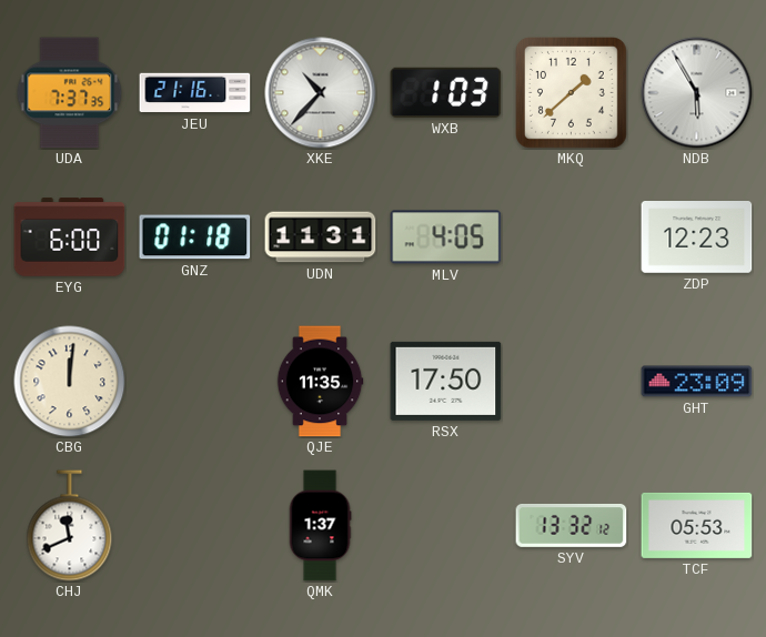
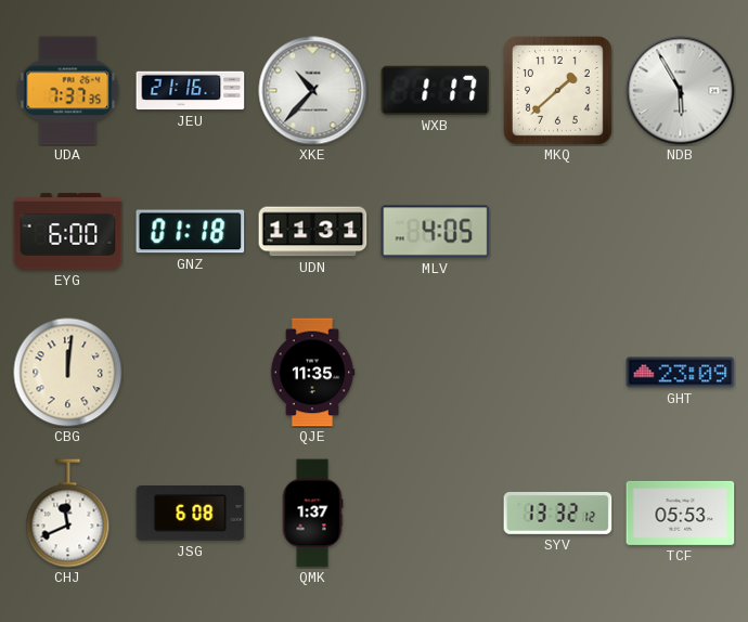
WXB: 1:03 -> 1:17 (436, 90)
ZDP: 12:23 -> none (697, 237)
RSX: 17:50 -> none (446, 381)
JSG: none -> 6:08 (191, 514)
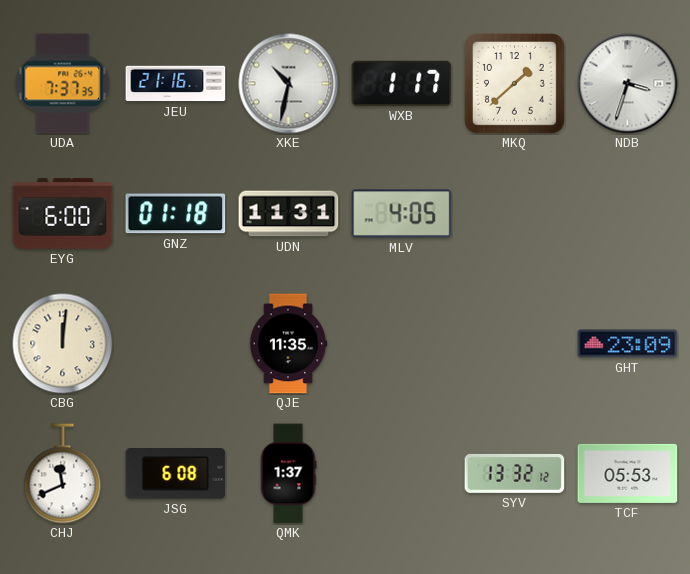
XKE: 10:37 -> 10:32 (289, 84)
NDB: 5:55 -> 3:33 (628, 84)
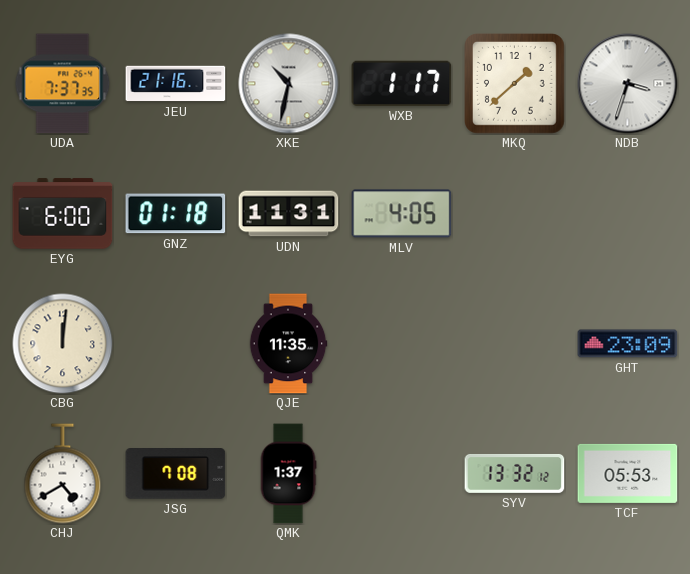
CHJ: 11:41 -> 4:40 (63, 474)
JSG: 6:08 -> 7:08 (176, 474)
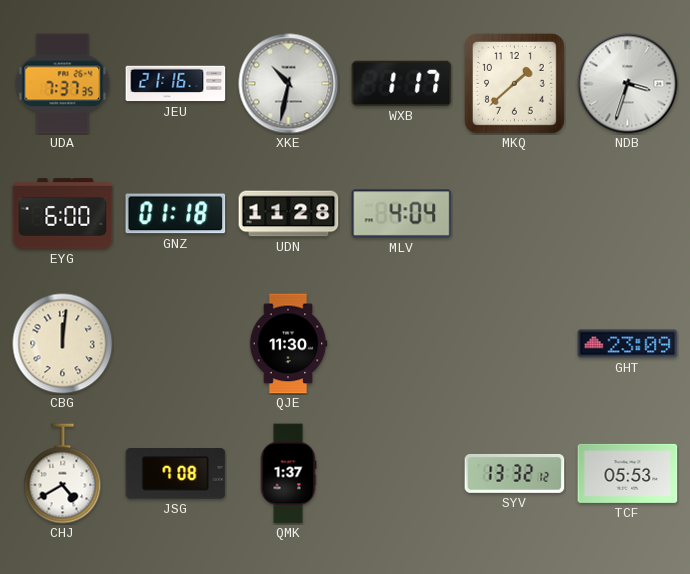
UDN: 11:31 -> 11:28 (289, 214)
MLV: 4:05 -> 4:04 (402, 214)
QJE: 11:35 -> 11:30 (288, 344)
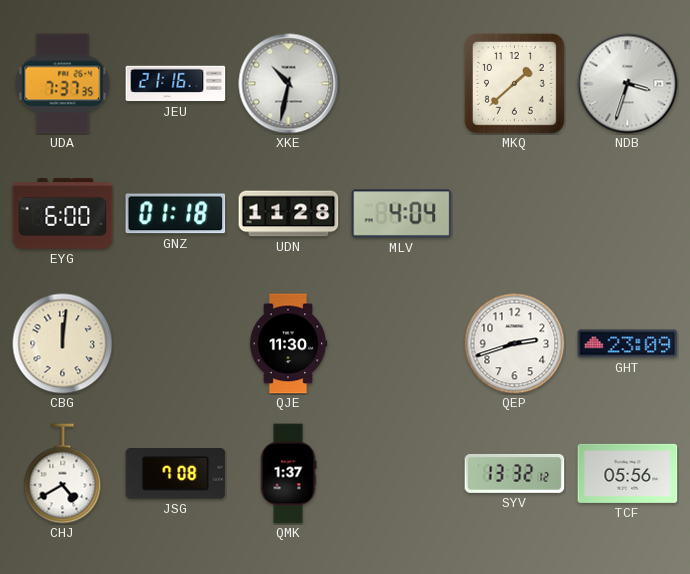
WXB: 1:17 -> none (402, 83)
QEP: none -> 2:42 (515, 344)
TCF: 05:53 -> 05:56 (628, 473)
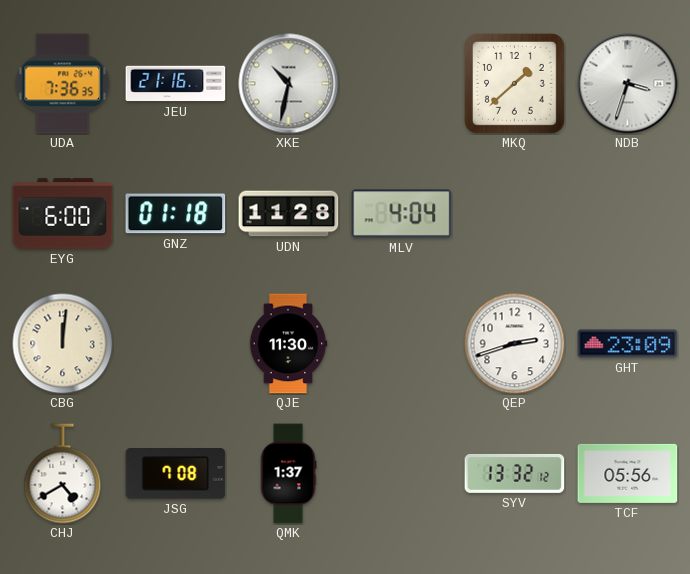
UDA: 7:37 -> 7:36 (63, 84)
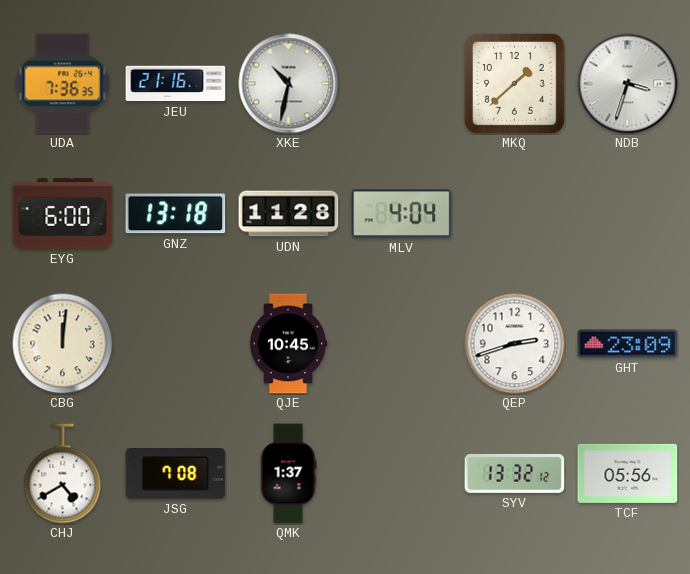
GNZ: 01:18 -> 13:18 (176, 214)
QJE: 11:30 -> 10:45 (288, 344)
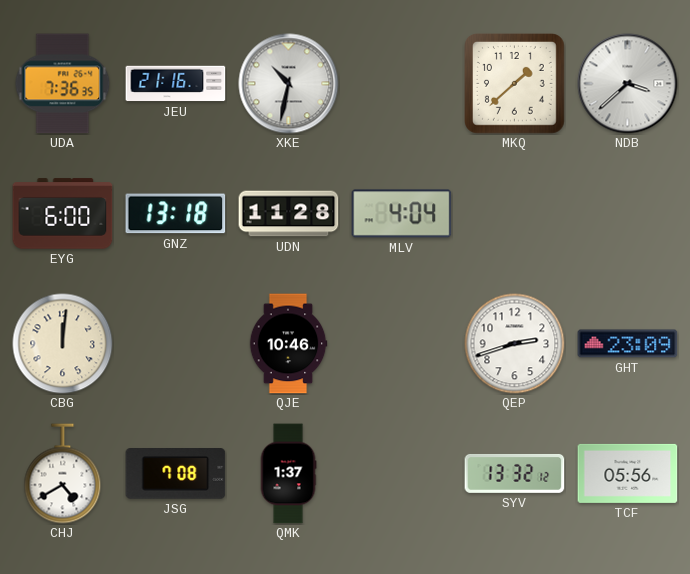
NDB: 3:33 -> 3:38 (628, 84)
QJE: 10:45 -> 10:46 (288, 344)
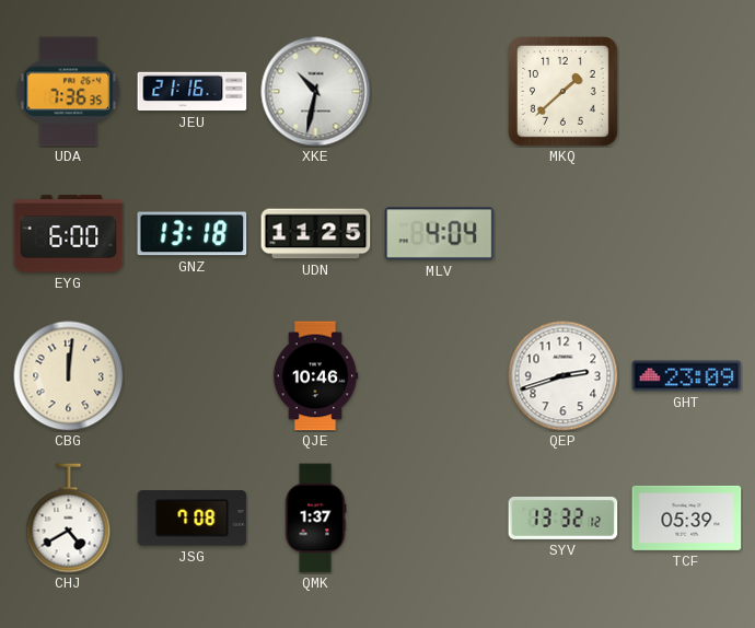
NDB: 3:38 -> none (628, 84)
UDN: 11:28 -> 11:25 (316, 234)
TCF: 05:56 -> 05:39 (687, 517)
